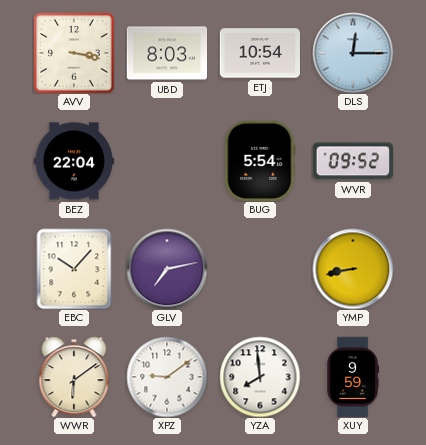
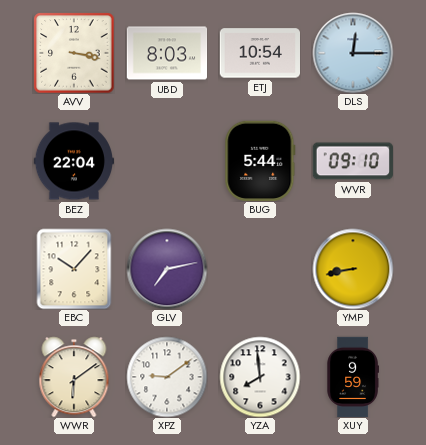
BUG: 5:54 -> 5:44 (260, 160)
WVR: 09:52 -> 09:10 (352, 161)
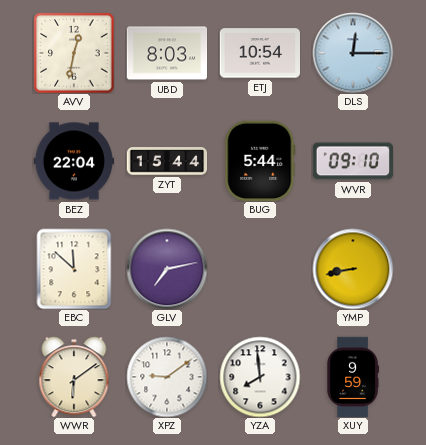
AVV: 3:17 -> 12:32 (74, 53)
ZYT: none -> 15:44 (167, 161)
EBC: 10:07 -> 11:52 (74, 269)
